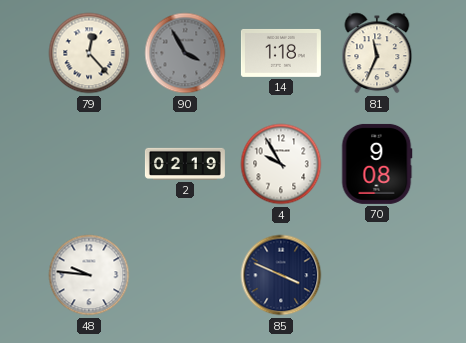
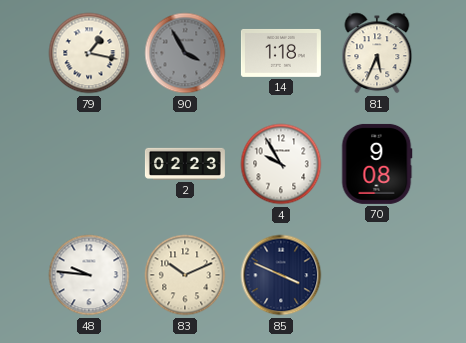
79: 12:23 -> 1:17 (89, 53)
81: 11:34 -> 5:34 (377, 53)
2: 02:19 -> 02:23 (185, 164)
83: none -> 10:11 (185, 275)
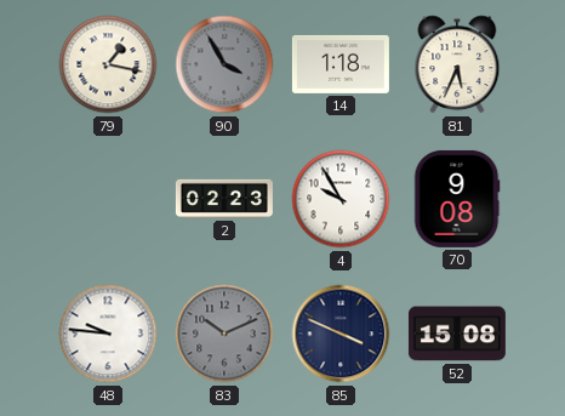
83 dial: cream -> grey (224, 334)
52: none -> 15:08 (457, 334)
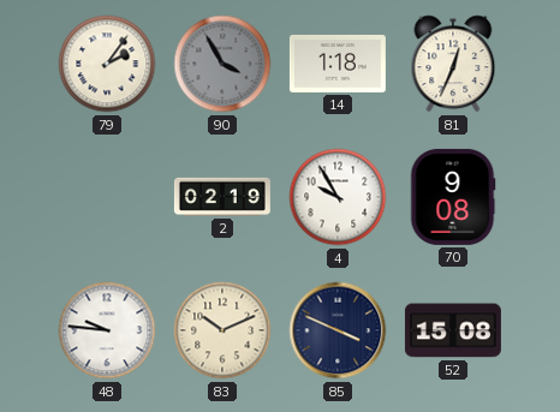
79: 1:17 -> 2:06 (107, 64)
81: 5:34 -> 12:34 (453, 64)
2: 02:23 -> 02:19 (222, 197)
83 dial: grey -> cream (222, 330)
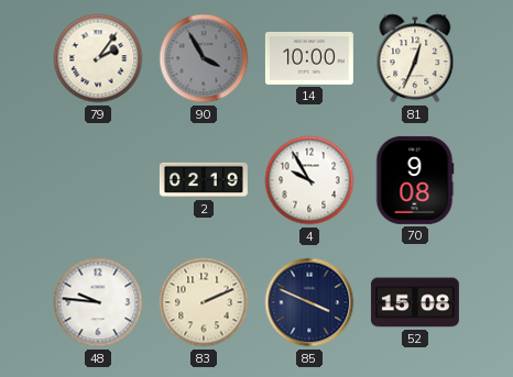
14: 1:18 -> 10:00 (309, 58)
83: 10:11 -> 2:11 (204, 302)
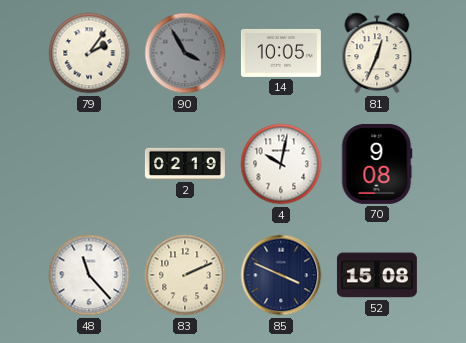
14: 10:00 -> 10:05 (281, 53)
4: 9:55 -> 10:02 (281, 164)
48: 9:46 -> 11:23 (89, 275)
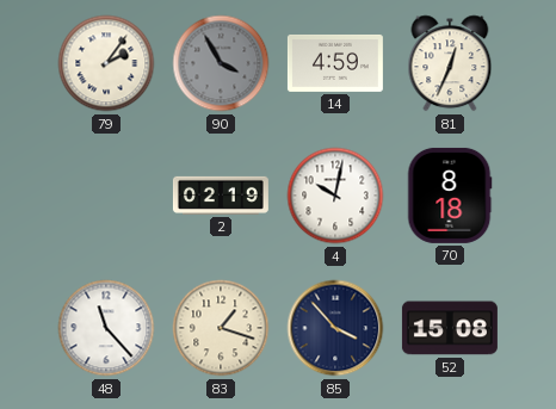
14: 10:05 -> 4:59 (335, 63)
70: 9:08 -> 8:18 (450, 196)
83: 2:11 -> 1:18 (221, 328)
85: 3:49 -> 3:53 (335, 328)
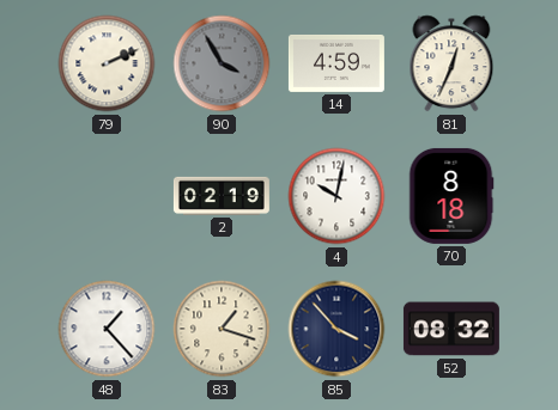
79: 2:06 -> 2:11 (107, 63)
48: 11:23 -> 1:23 (107, 329)
52: 15:08 -> 08:32 (451, 329)
